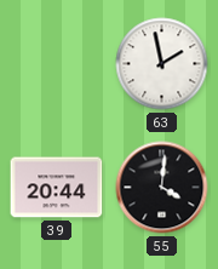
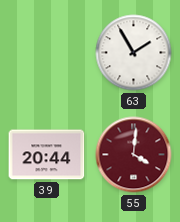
63: 1:58 -> 1:55 (134, 53)
55 dial: black -> burgundy (134, 155)
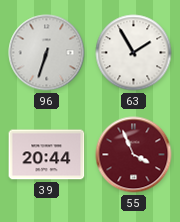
96: none -> 6:33 (47, 53)
55: 4:01 -> 3:56 (134, 155)
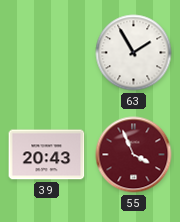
96: 6:33 -> none (47, 53)
39: 20:44 -> 20:43 (47, 155)
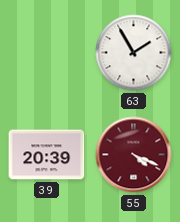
39: 20:43 -> 20:39 (47, 155)
55: 3:56 -> 4:19 (134, 155)
